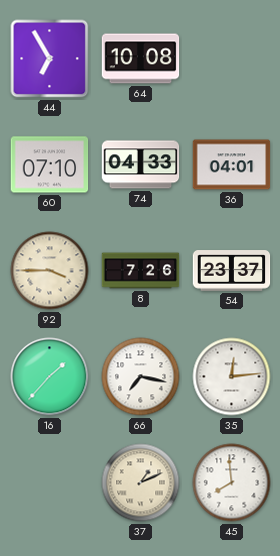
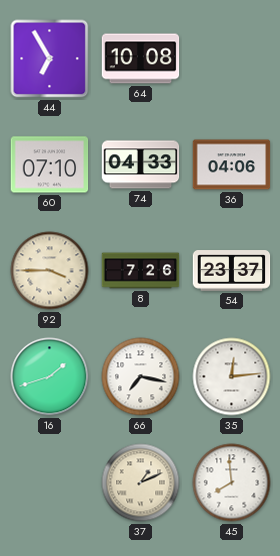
36: 04:01 -> 04:06 (232, 165)
16: 1:37 -> 1:42 (50, 377)
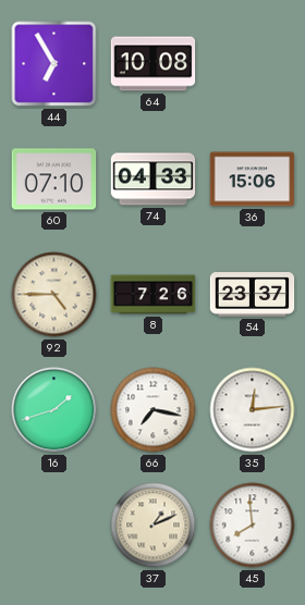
36: 04:06 -> 15:06 (253, 180)
92: 3:45 -> 4:45 (54, 295)
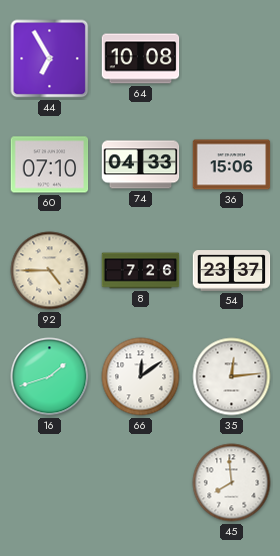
66: 7:17 -> 12:09 (141, 377)
37: 1:11 -> none (154, 526)
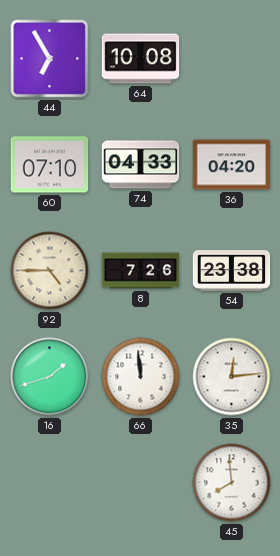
36: 15:06 -> 04:20 (232, 165)
54: 23:37 -> 23:38 (232, 271)
66: 12:09 -> 11:59 (141, 377)
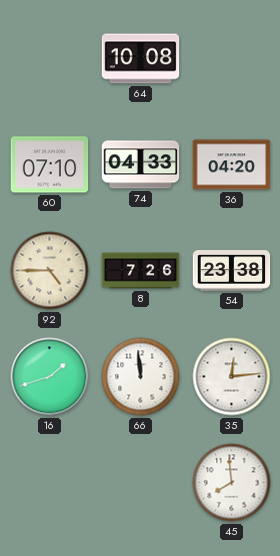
44: 6:55 -> none (50, 59)
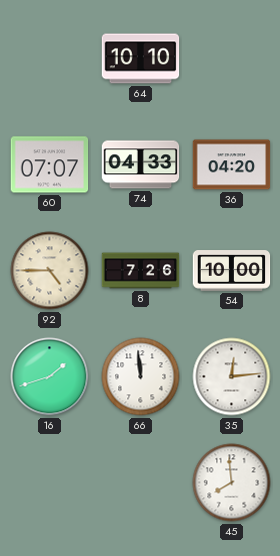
64: 10:08 -> 10:10 (141, 59)
60: 07:10 -> 07:07 (50, 165)
54: 23:38 -> 10:00 (232, 271)
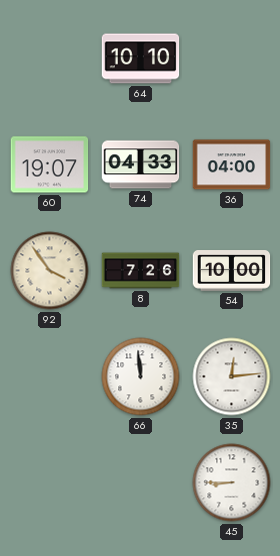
60: 07:07 -> 19:07 (50, 165)
36: 04:20 -> 04:00 (232, 165)
92: 4:45 -> 3:54 (50, 271)
16: 1:42 -> none (50, 377)
45: 7:59 -> 8:45 (232, 483)
